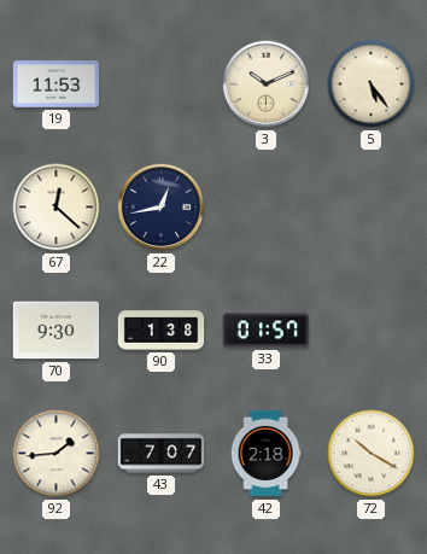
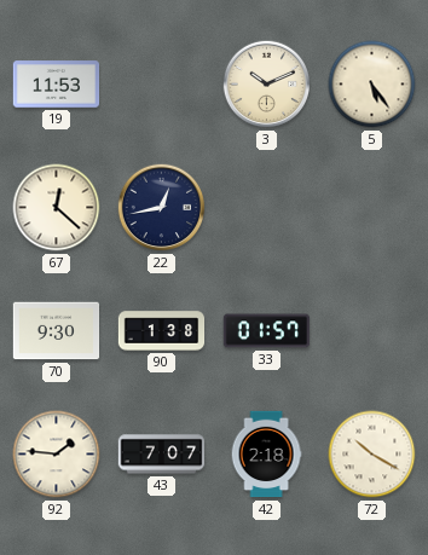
92: 1:44 -> 1:46 (57, 455)
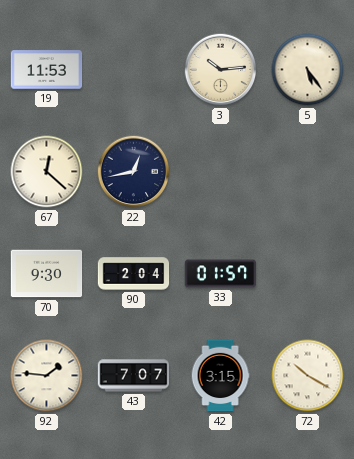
3: 10:11 -> 10:14 (221, 70)
90: 1:38 -> 2:04 (134, 274)
42: 2:18 -> 3:15 (220, 376)
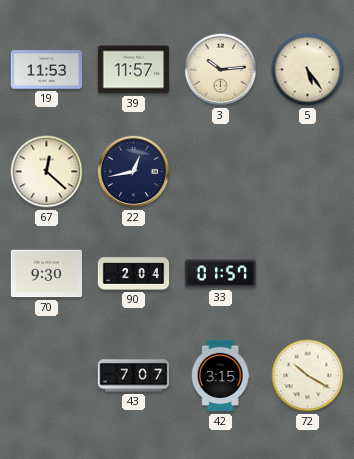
39: none -> 11:57 (134, 70)
92: 1:46 -> none (47, 376)
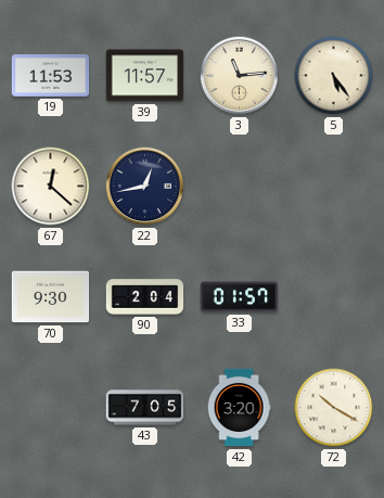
3: 10:14 -> 11:14 (240, 76)
43: 7:07 -> 7:05 (145, 408)
42: 3:15 -> 3:20 (239, 408)
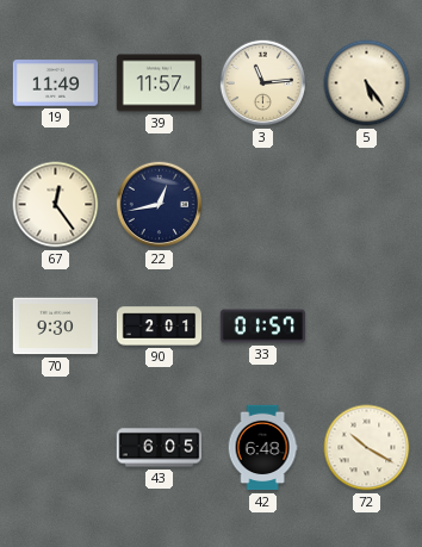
19: 11:53 -> 11:49 (56, 83)
67: 12:22 -> 12:24 (56, 205)
90: 2:04 -> 2:01 (160, 327)
43: 7:05 -> 6:05 (160, 448)
42: 3:20 -> 6:48 (262, 448)
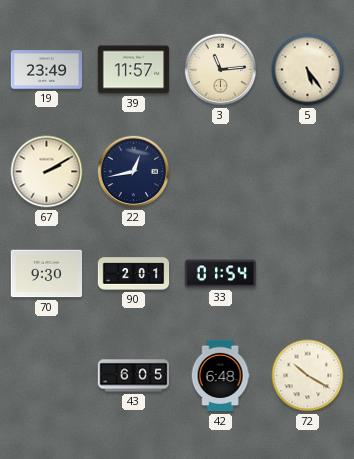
19: 11:49 -> 23:49 (47, 70)
67: 12:24 -> 2:10 (47, 172)
33: 01:57 -> 01:54 (221, 274)
